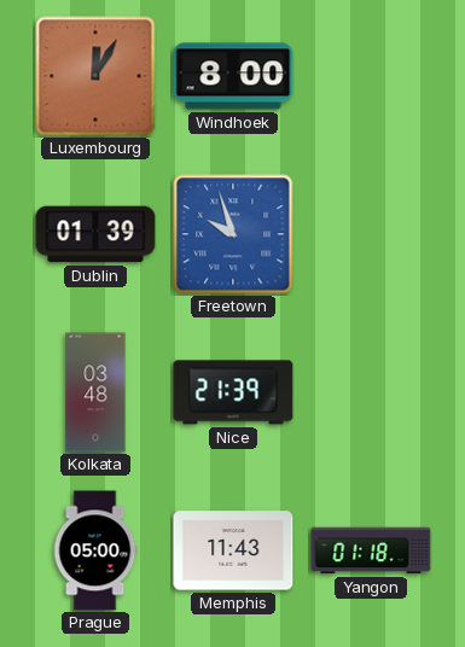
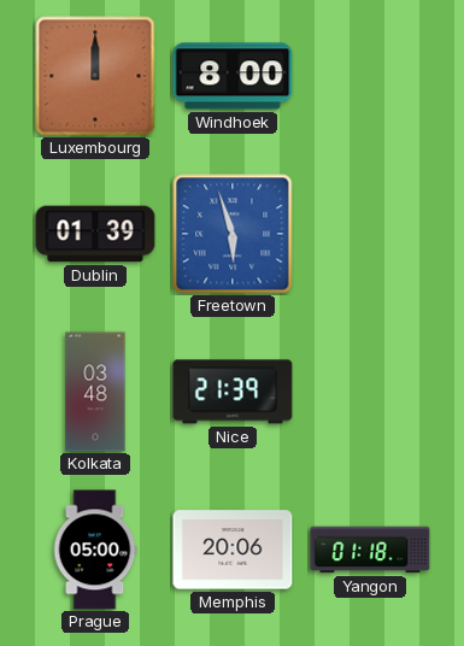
Luxembourg: 12:05 -> 12:00 (95, 76)
Freetown: 9:57 -> 5:57 (233, 234)
Memphis: 11:43 -> 20:06 (233, 550)
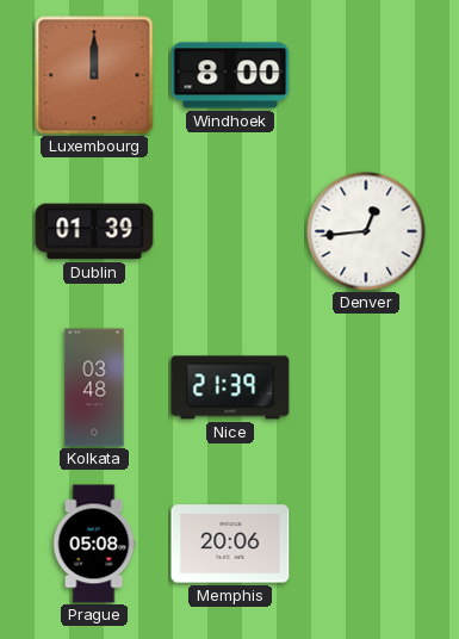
Freetown: 5:57 -> none (233, 234)
Denver: none -> 12:44 (366, 231)
Prague: 05:00 -> 05:08 (94, 544)
Yangon: 01:18 -> none (370, 550)
